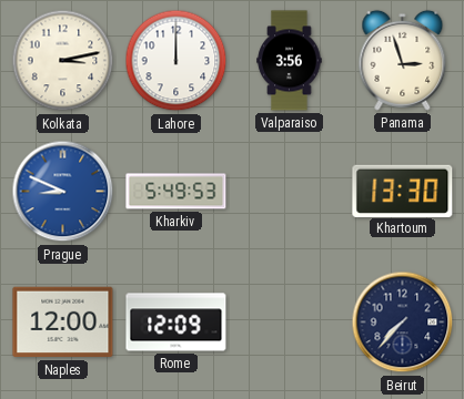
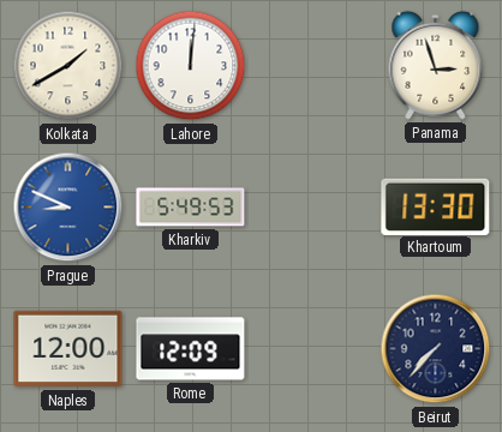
Kolkata: 3:13 -> 1:40 (68, 66)
Lahore: 12:00 -> 12:01 (191, 66)
Valparaiso: 3:56 -> none (290, 61)
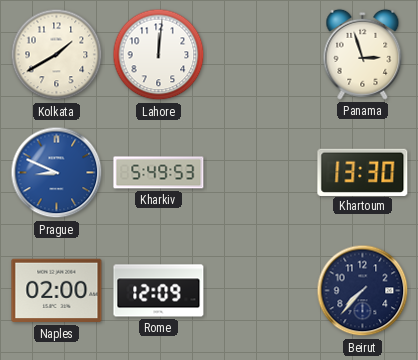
Naples: 12:00 -> 02:00 (57, 291)
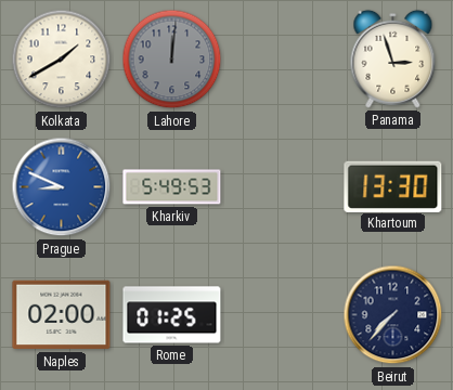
Lahore dial: white -> grey (172, 60)
Rome: 12:09 -> 01:25 (172, 315)
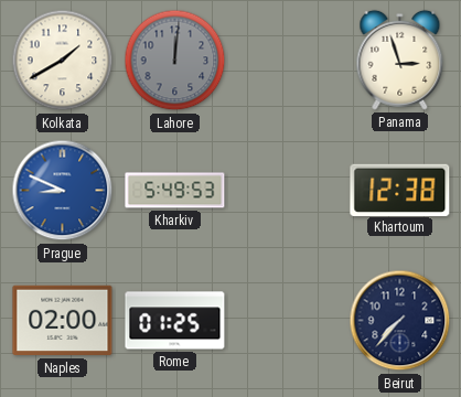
Khartoum: 13:30 -> 12:38 (400, 190)
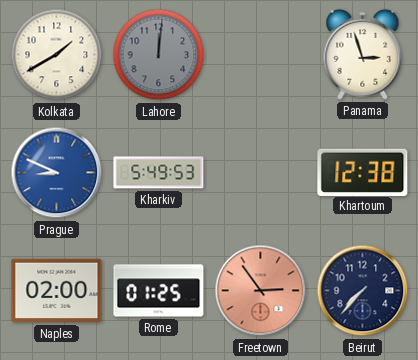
Freetown: none -> 2:54 (261, 291)
